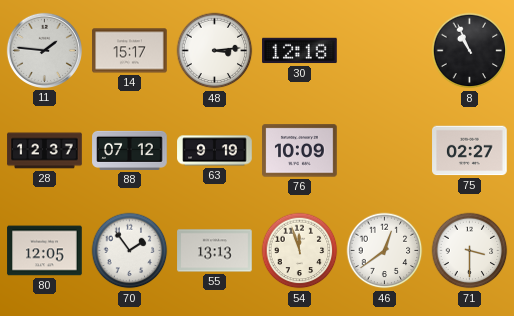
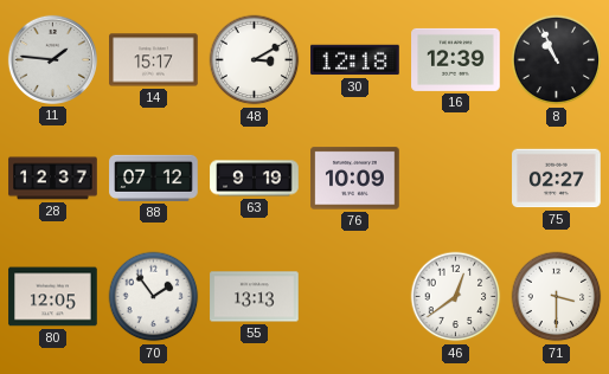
48: 3:14 -> 3:10 (255, 60)
16: none -> 12:39 (456, 59)
54: 11:57 -> none (300, 251)
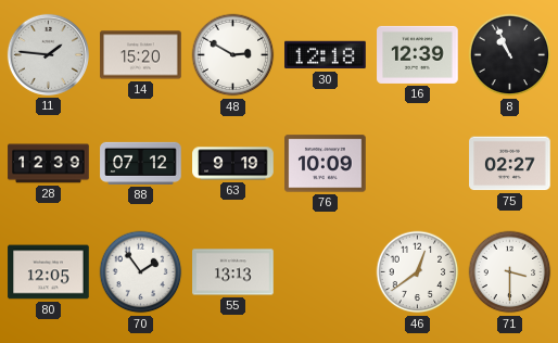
14: 15:17 -> 15:20 (141, 55)
48: 3:10 -> 2:50 (233, 55)
28: 12:37 -> 12:39 (49, 164)
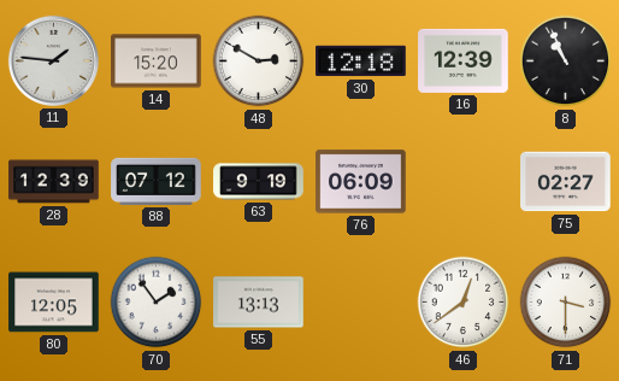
76: 10:09 -> 06:09 (361, 182)
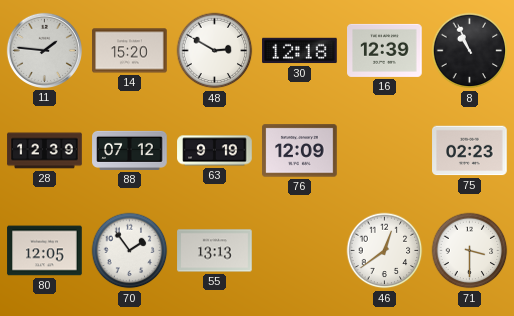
76: 06:09 -> 12:09 (300, 151)
75: 02:27 -> 02:23 (470, 151)
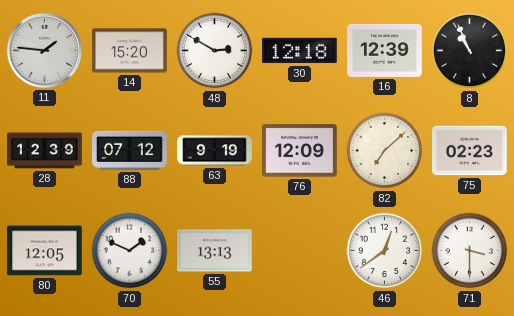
82: none -> 7:08 (385, 151)
70: 1:54 -> 1:49 (130, 251)
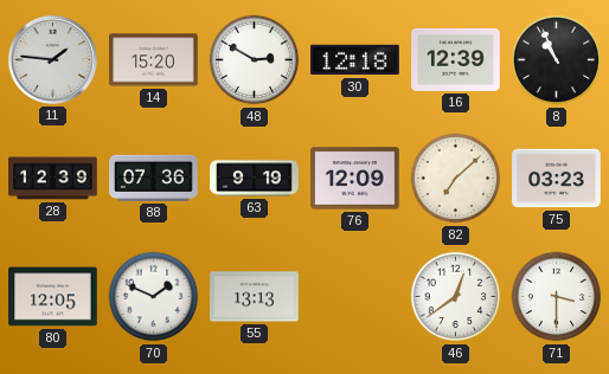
88: 07:12 -> 07:36 (154, 178)
75: 02:23 -> 03:23 (557, 179)
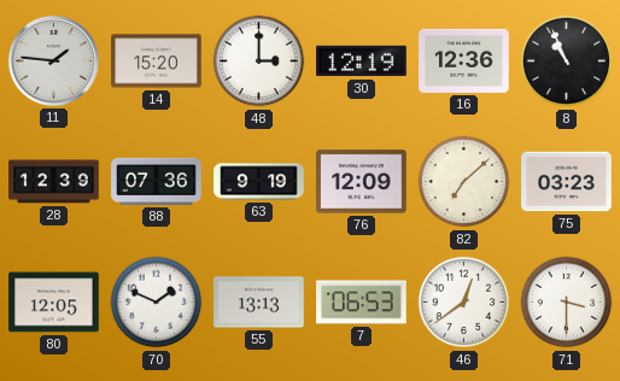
48: 2:50 -> 3:00 (259, 61)
30: 12:18 -> 12:19 (362, 61)
16: 12:39 -> 12:36 (464, 60)
7: none -> 06:53 (362, 303)
